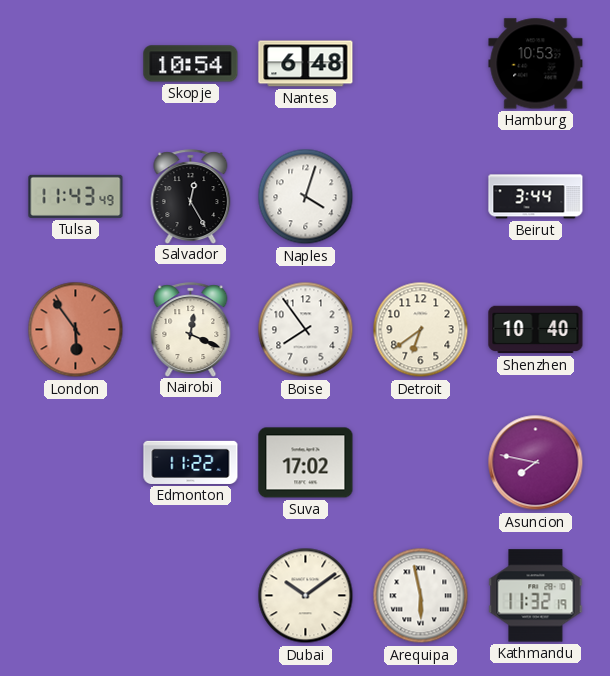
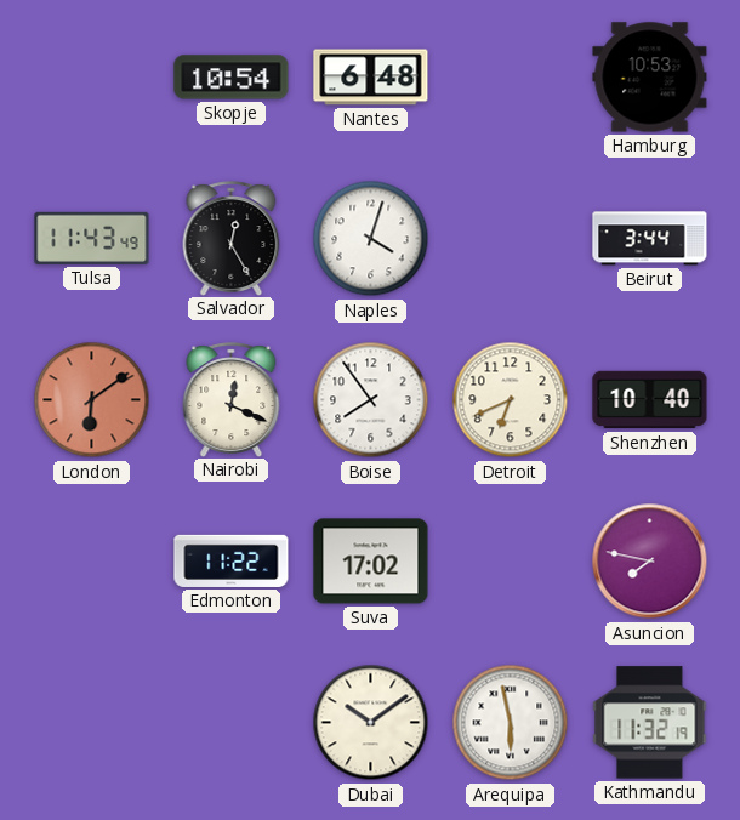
London: 5:54 -> 6:09 (92, 400)
Detroit: 6:39 -> 6:41 (511, 400)
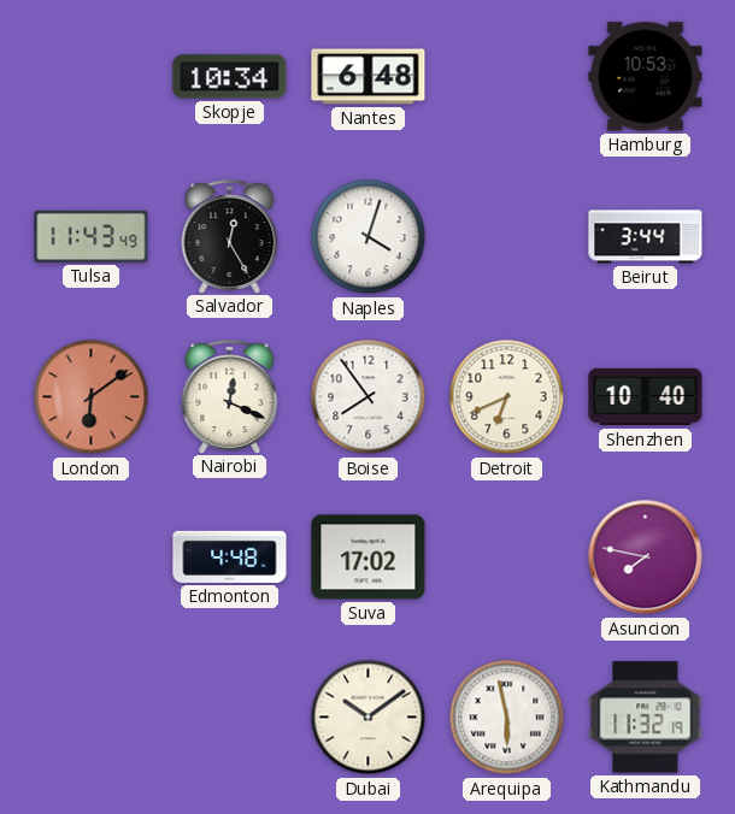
Skopje: 10:54 -> 10:34 (230, 77)
Edmonton: 11:22 -> 4:48 (230, 556)
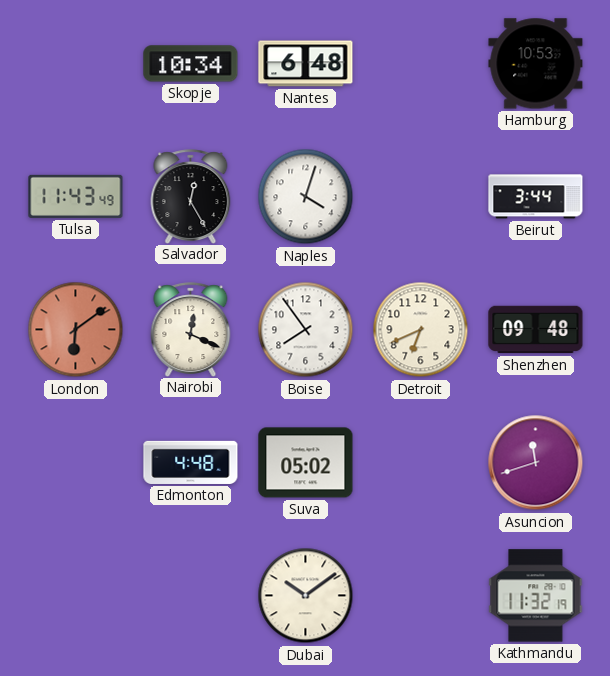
Shenzhen: 10:40 -> 09:48 (536, 330)
Suva: 17:02 -> 05:02 (306, 463)
Asuncion: 7:47 -> 11:42 (536, 463)
Arequipa: 5:58 -> none (507, 718)
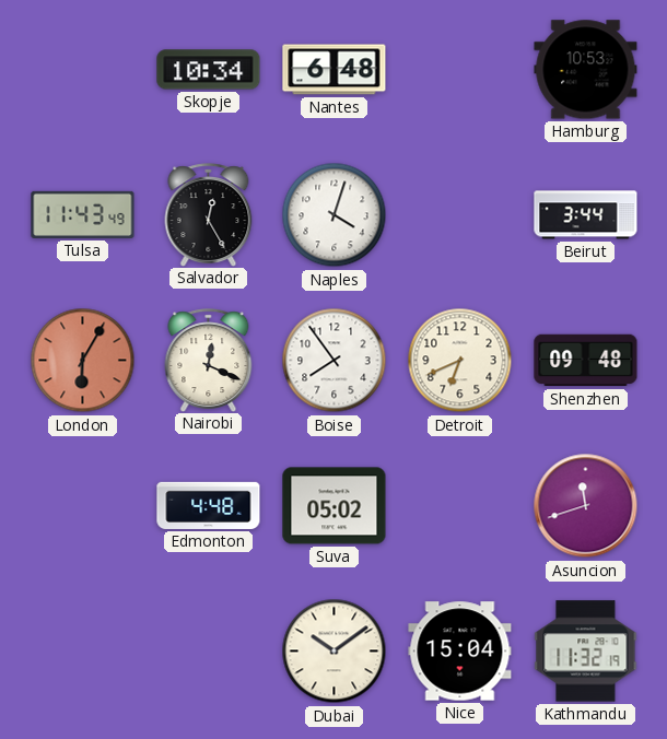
London: 6:09 -> 6:05 (83, 361)
Nice: none -> 15:04 (460, 652)
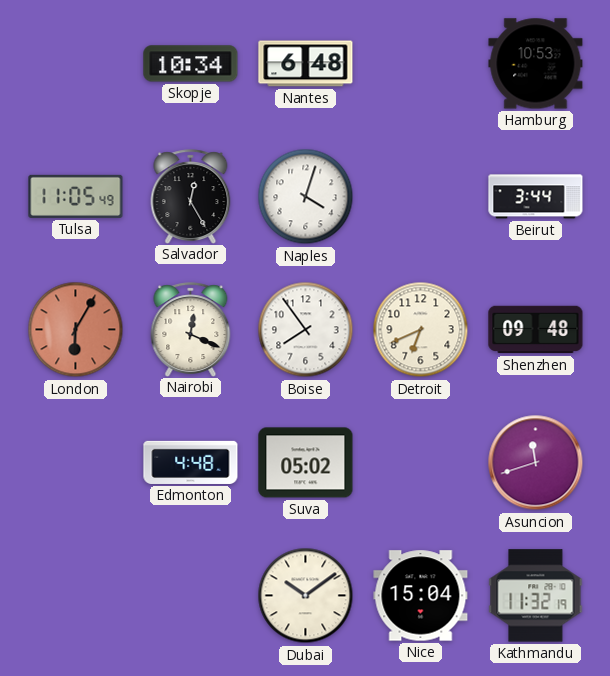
Tulsa: 11:43 -> 11:05 (76, 196)
